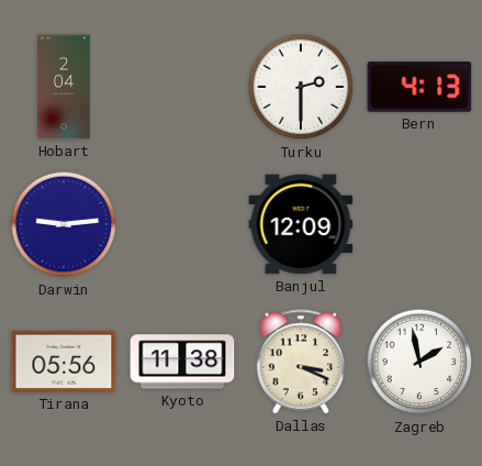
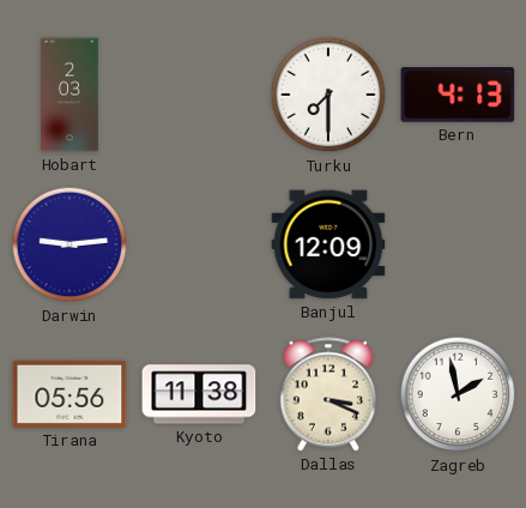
Hobart: 2:04 -> 2:03 (69, 95)
Turku: 2:30 -> 7:30 (328, 95)
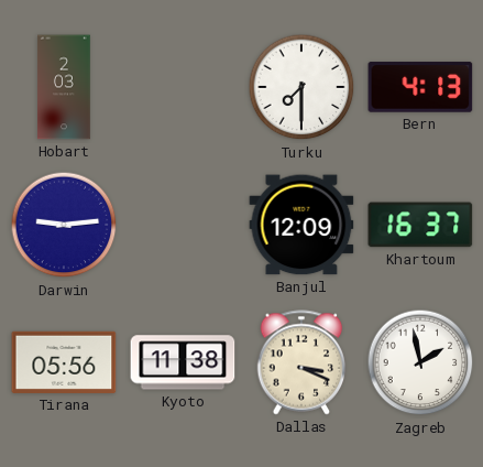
Khartoum: none -> 16:37 (420, 225)
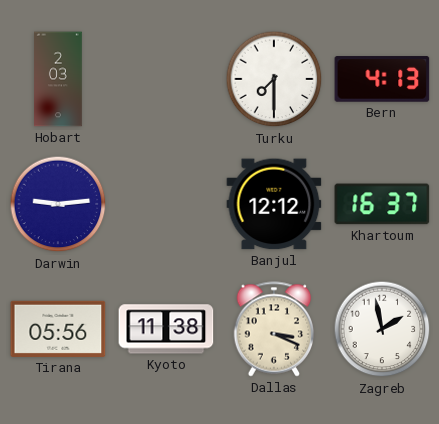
Banjul: 12:09 -> 12:12 (274, 204)
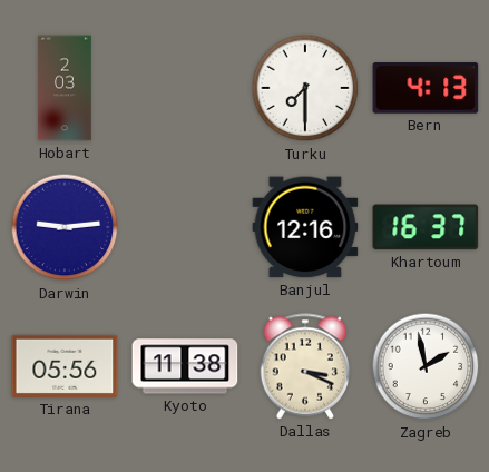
Banjul: 12:12 -> 12:16 (305, 227)
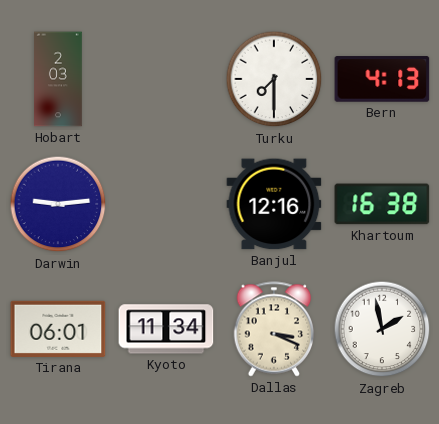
Khartoum: 16:37 -> 16:38 (382, 204)
Tirana: 05:56 -> 06:01 (58, 329)
Kyoto: 11:38 -> 11:34 (166, 329)
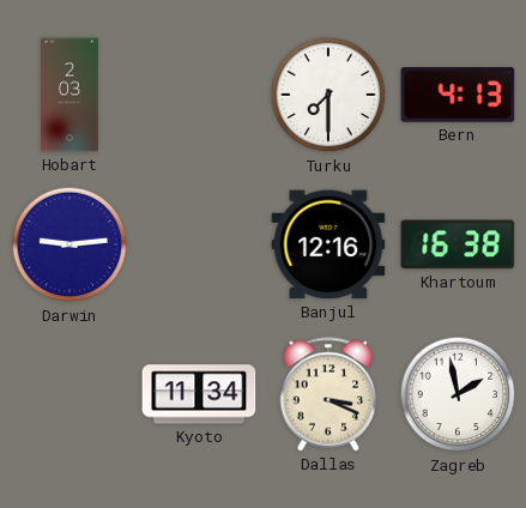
Tirana: 06:01 -> none (58, 329)
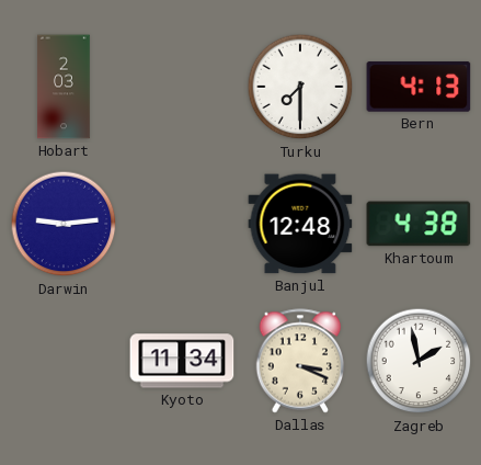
Banjul: 12:16 -> 12:48 (300, 224)
Khartoum: 16:38 -> 4:38 (419, 224)
